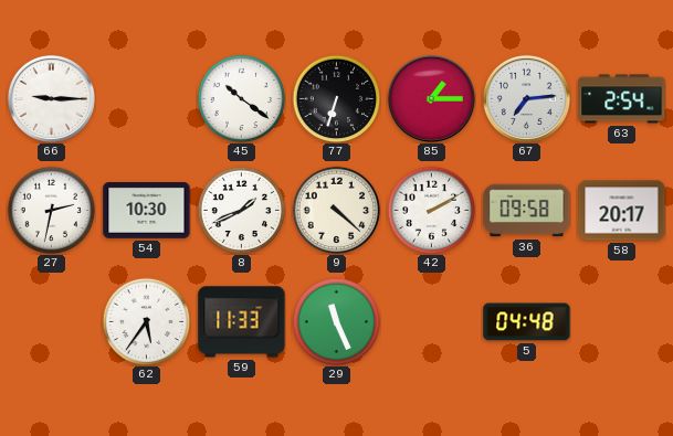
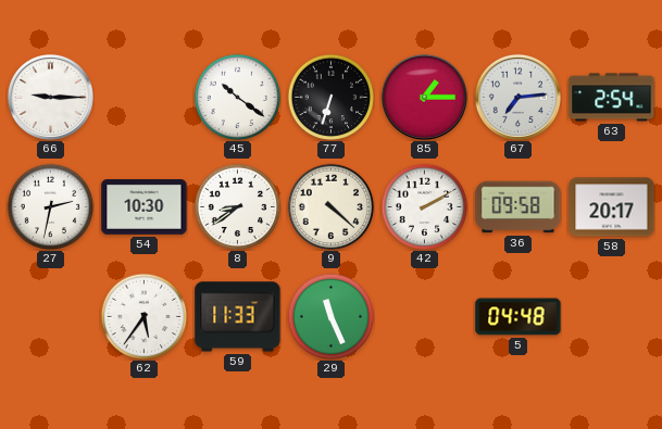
8: 1:41 -> 8:39 (237, 206)
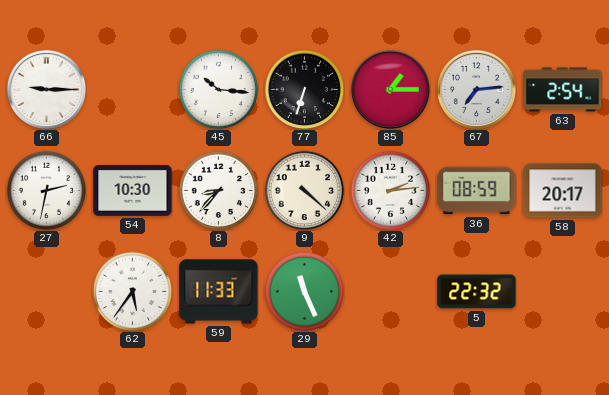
45: 10:21 -> 10:16 (218, 89)
8: 8:39 -> 8:37 (218, 190)
42: 2:10 -> 2:14 (390, 190)
36: 09:58 -> 08:59 (477, 191)
5: 04:48 -> 22:32 (477, 292)
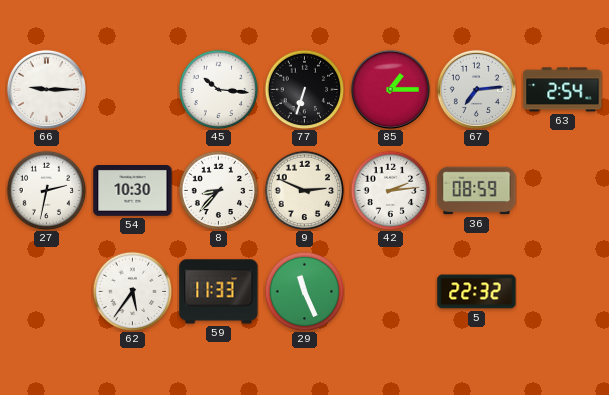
9: 4:22 -> 2:49 (304, 190)
58: 20:17 -> none (563, 191)
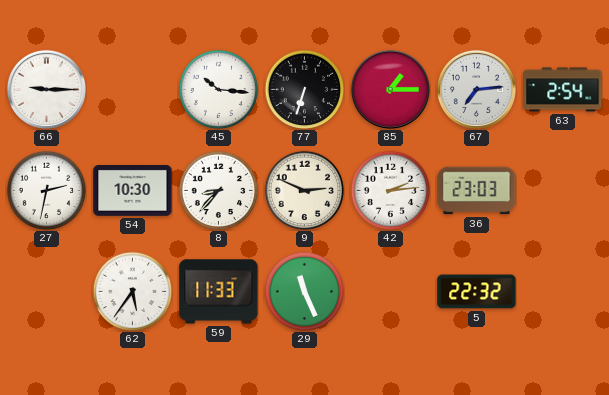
36: 08:59 -> 23:03 (477, 191)
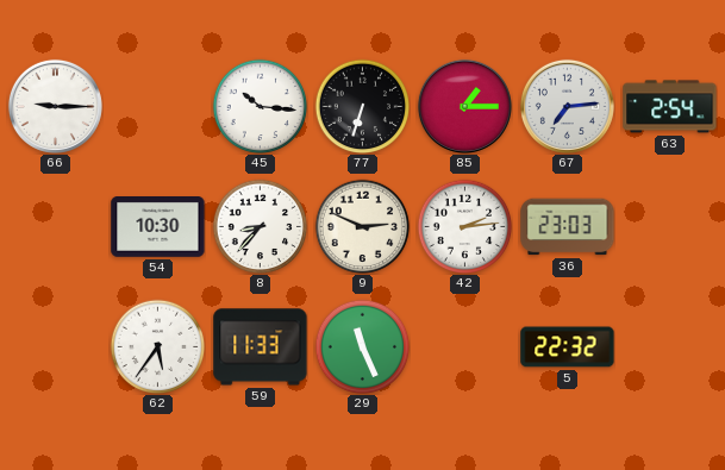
27: 2:32 -> none (46, 190)
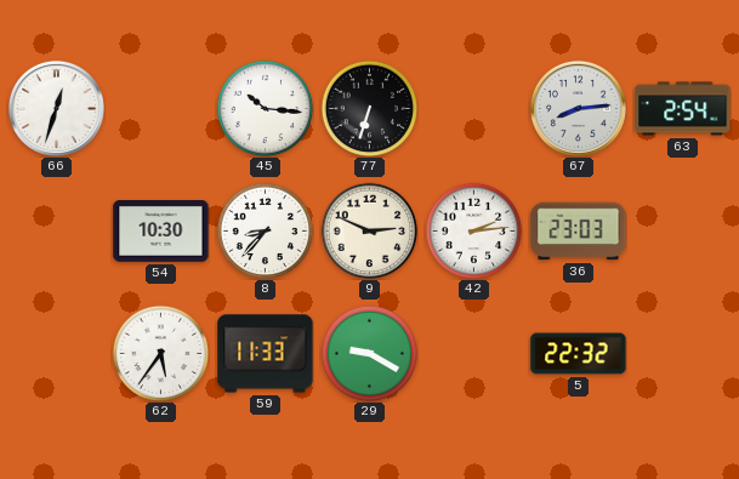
66: 9:15 -> 12:33 (56, 108)
85: 1:15 -> none (464, 106)
67: 7:14 -> 8:14 (578, 108)
29: 11:26 -> 9:20 (369, 353)
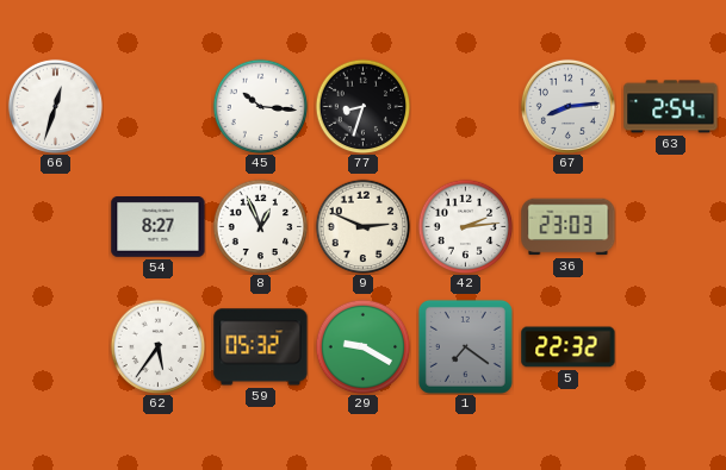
77: 6:33 -> 8:33 (362, 106)
54: 10:30 -> 8:27 (159, 227)
8: 8:37 -> 12:56 (260, 226)
59: 11:33 -> 05:32 (261, 347)
1: none -> 7:21 (465, 346)
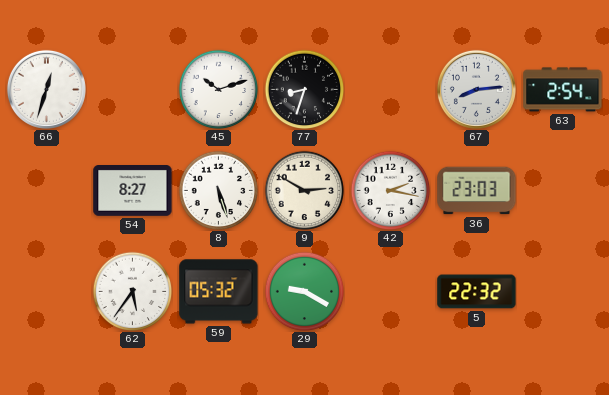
45: 10:16 -> 10:12 (218, 89)
8: 12:56 -> 5:27 (218, 190)
9: 2:49 -> 2:50 (304, 190)
42: 2:14 -> 2:17 (390, 190)
1: 7:21 -> none (465, 346)
